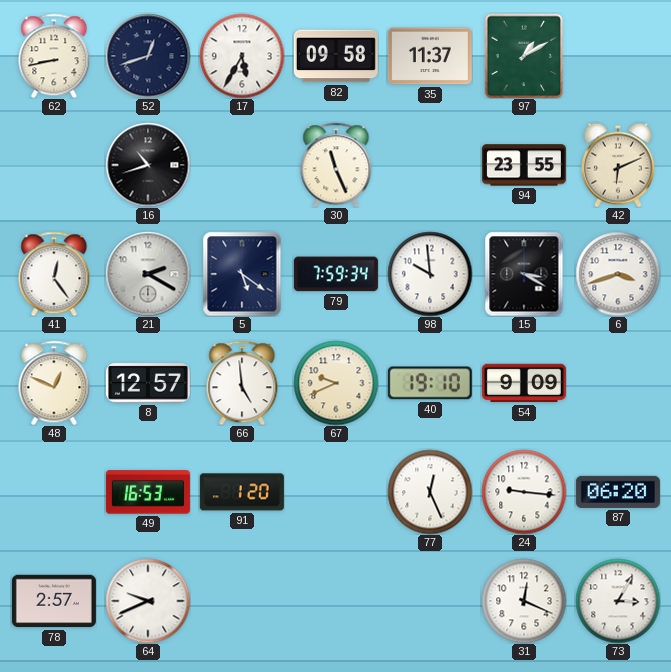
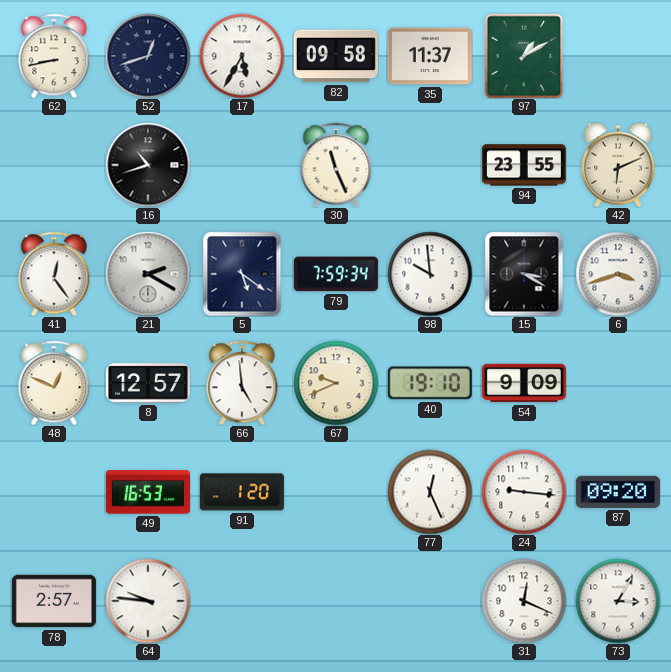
87: 06:20 -> 09:20 (618, 492)
64: 9:41 -> 9:46 (148, 601)
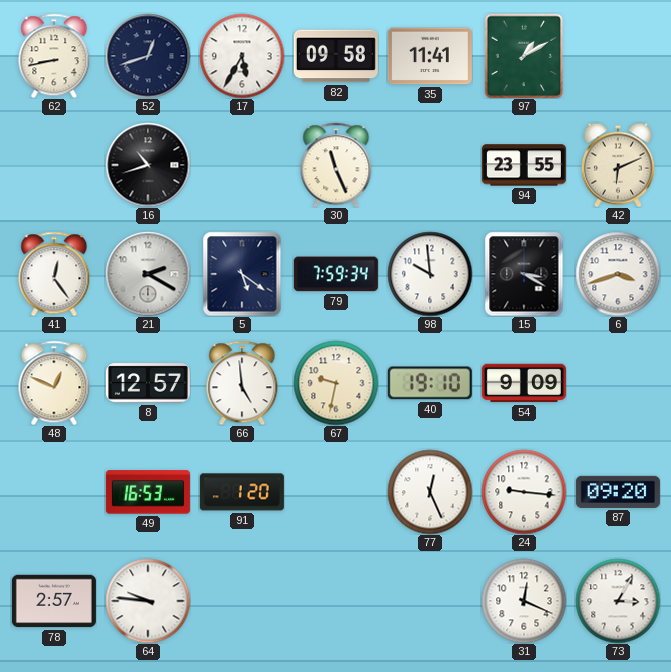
35: 11:37 -> 11:41 (430, 56)
67: 9:41 -> 9:32 (336, 383)
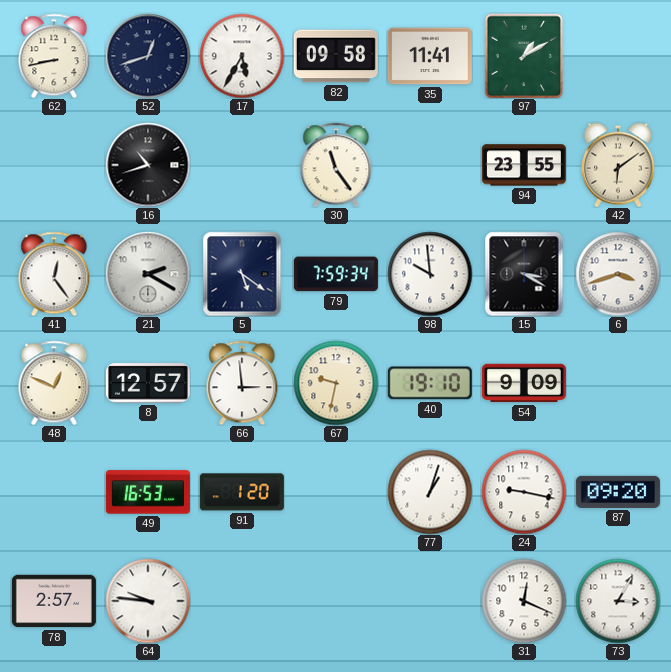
30: 11:26 -> 11:24 (336, 165)
42: 6:11 -> 6:09 (618, 165)
66: 4:59 -> 2:59 (242, 383)
77: 12:26 -> 1:03 (430, 492)
24: 9:16 -> 9:17 (524, 492)
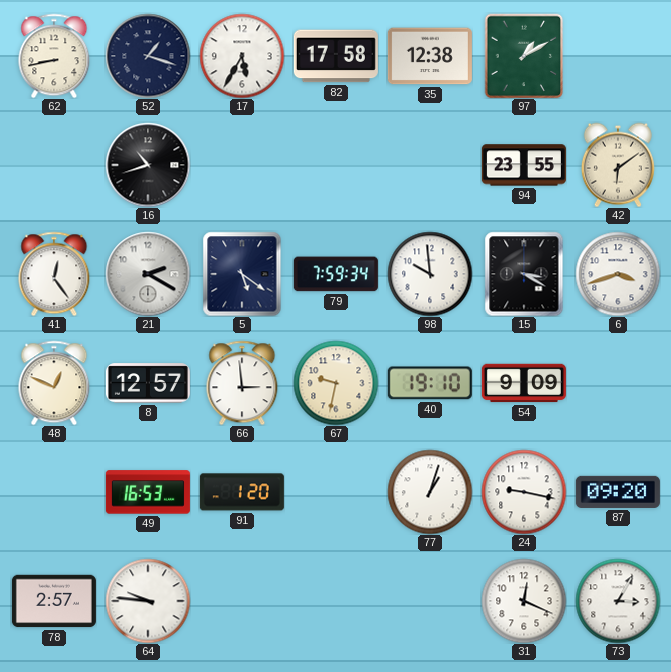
52: 12:42 -> 1:18 (148, 56)
82: 09:58 -> 17:58 (336, 56)
35: 11:41 -> 12:38 (430, 56)
30: 11:24 -> none (336, 165)
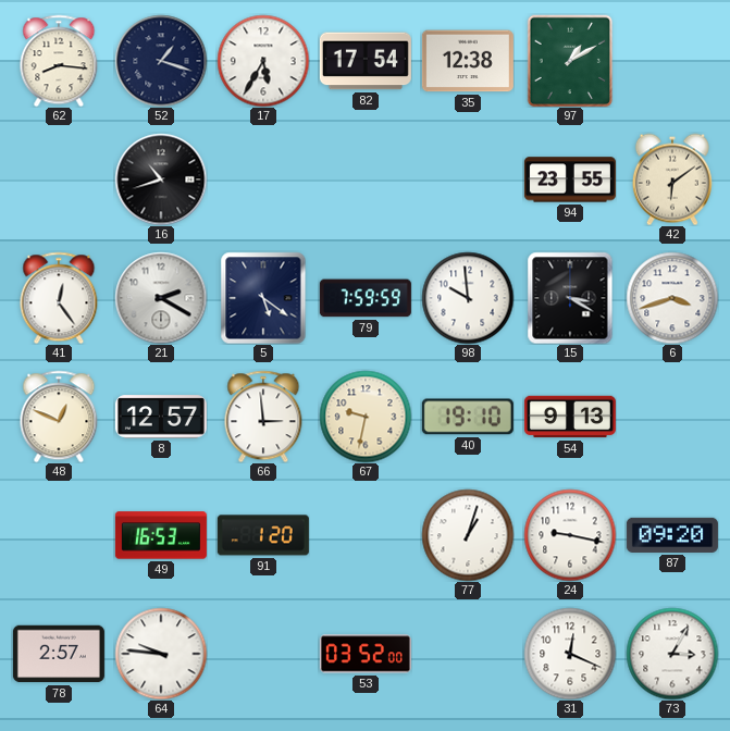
62: 8:43 -> 8:16 (59, 61)
82: 17:58 -> 17:54 (366, 61)
79: 7:59:34 -> 7:59:59 (366, 298)
54: 9:09 -> 9:13 (570, 417)
53: none -> 03:52 (366, 654)
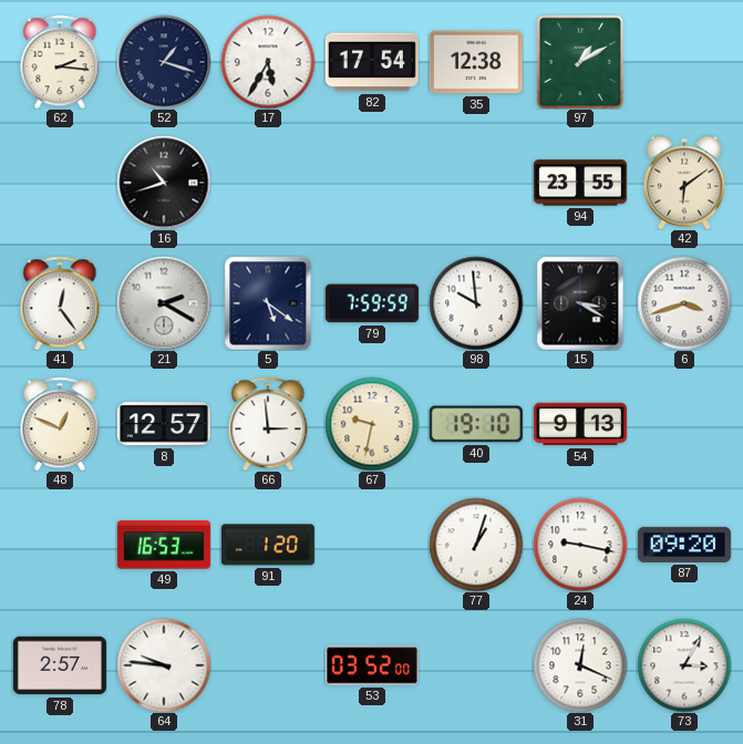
62: 8:16 -> 2:16 (60, 62)
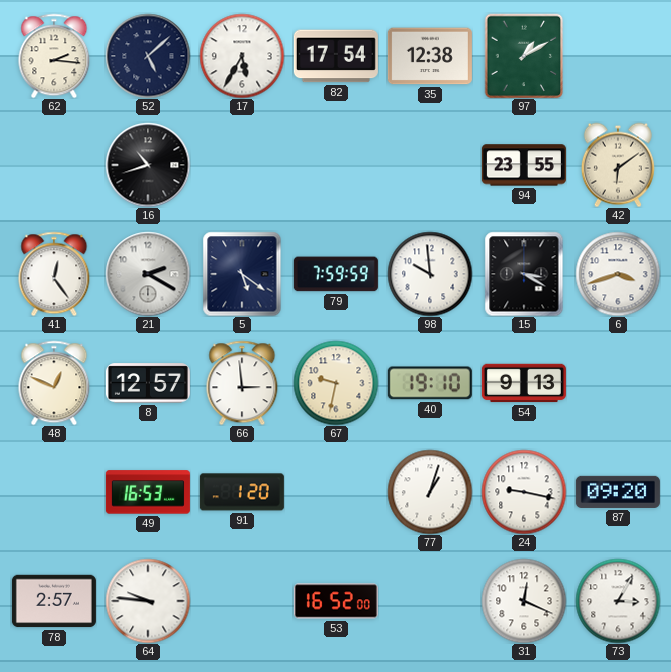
52: 1:18 -> 5:08 (148, 56)
53: 03:52 -> 16:52 (336, 601)
